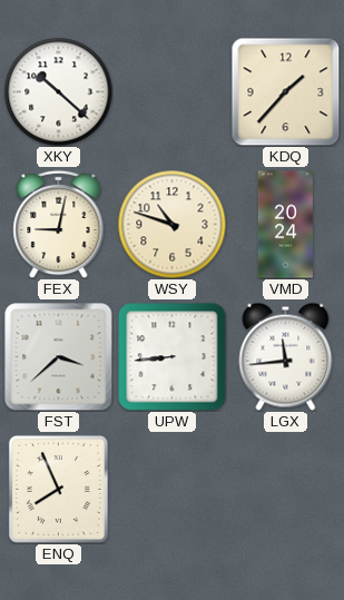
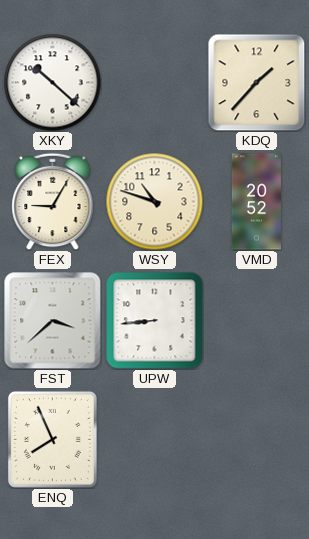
FEX: 9:02 -> 9:05 (53, 201)
VMD: 20:24 -> 20:52 (256, 202)
LGX: 11:44 -> none (286, 356)
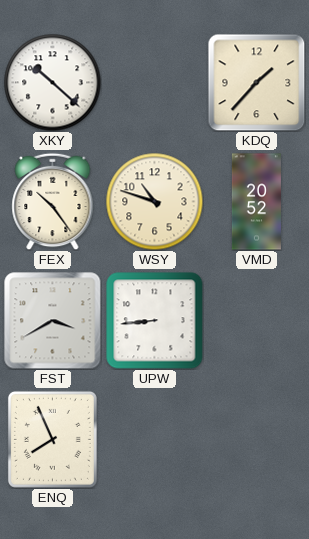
FEX: 9:05 -> 10:24 (53, 201)
FST: 3:38 -> 3:40 (53, 321)
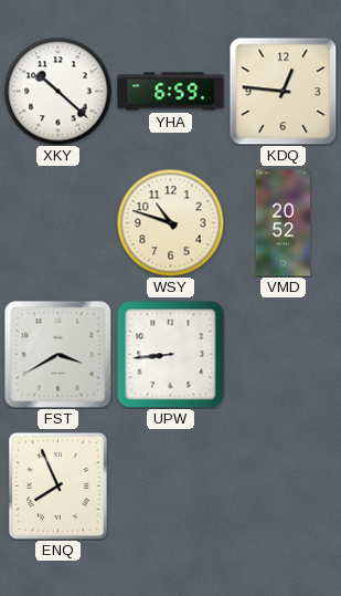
YHA: none -> 6:59 (171, 92)
KDQ: 1:37 -> 12:46 (283, 91)
FEX: 10:24 -> none (53, 201)
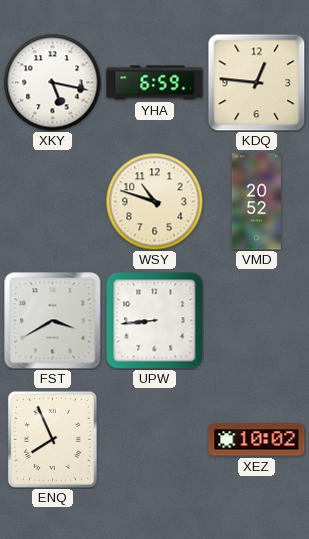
XKY: 10:22 -> 5:17 (52, 82)
XEZ: none -> 10:02 (257, 440)
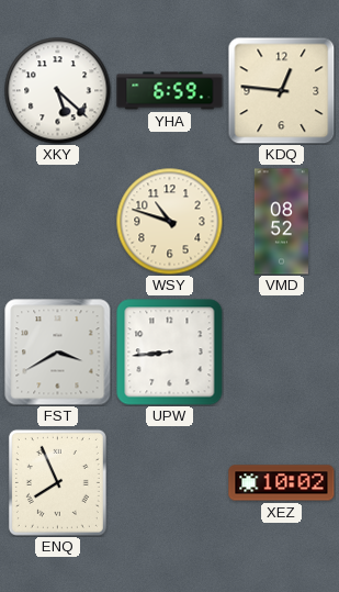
XKY: 5:17 -> 5:22 (57, 90)
VMD: 20:52 -> 08:52 (281, 222)
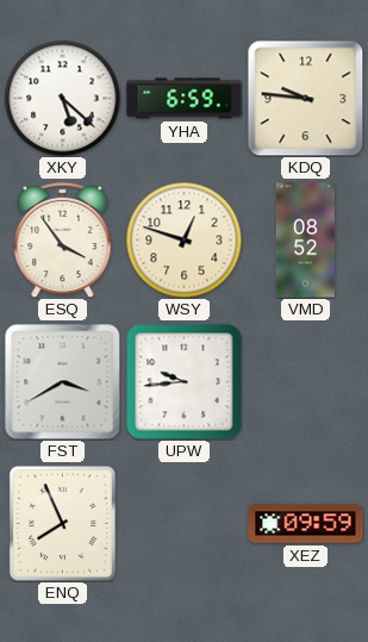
KDQ: 12:46 -> 9:46 (305, 98)
ESQ: none -> 3:54 (63, 239)
WSY: 10:48 -> 12:48 (183, 239)
UPW: 8:44 -> 9:44 (185, 382)
XEZ: 10:02 -> 09:59 (306, 524)
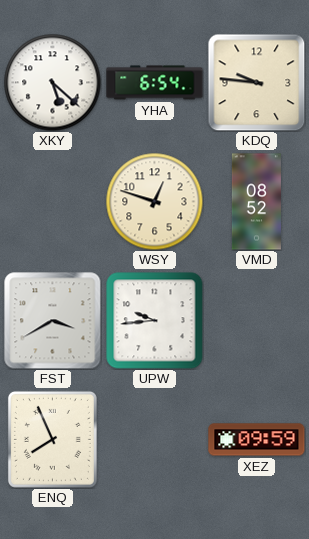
YHA: 6:59 -> 6:54 (155, 83)
ESQ: 3:54 -> none (63, 239)
